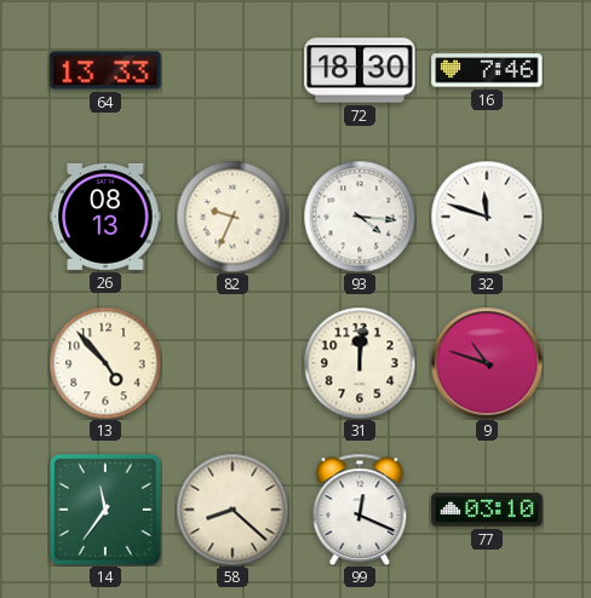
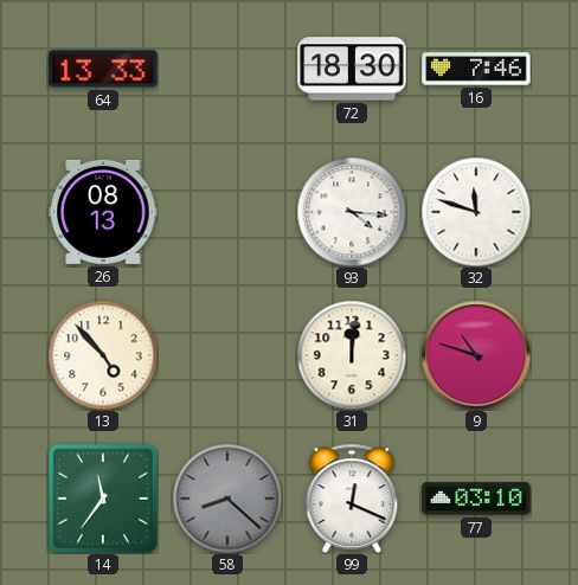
82: 9:34 -> none (233, 217)
58 dial: cream -> grey (227, 499)
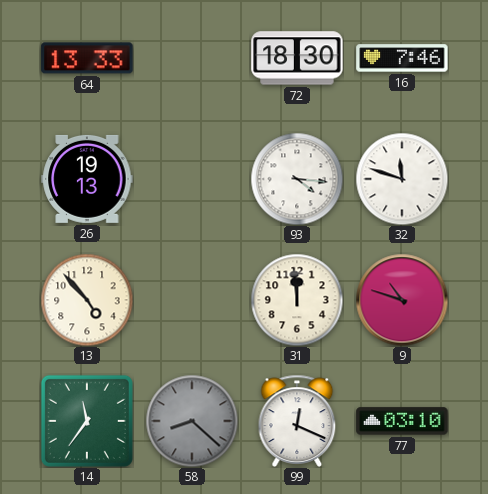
26: 08:13 -> 19:13 (87, 179)
31: 12:01 -> 11:59 (297, 300)
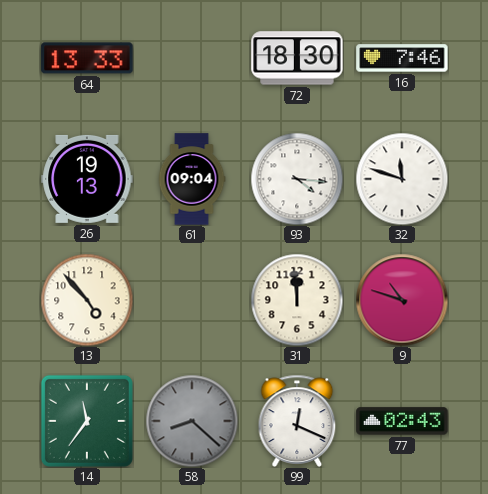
61: none -> 09:04 (192, 179)
77: 03:10 -> 02:43 (402, 421)
